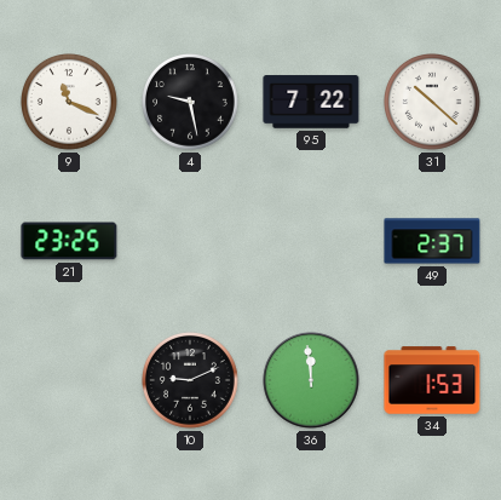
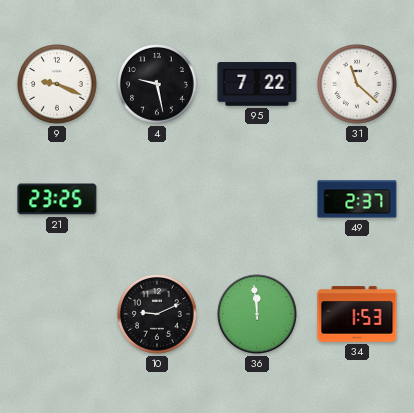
9: 11:19 -> 9:19 (58, 85)
31: 10:22 -> 11:22 (358, 85)
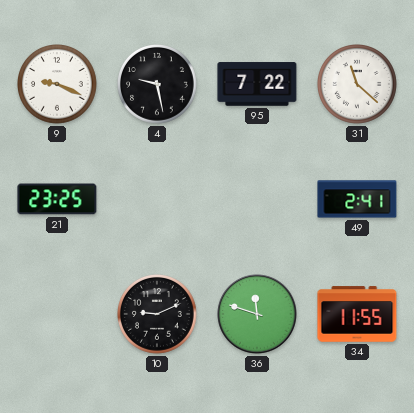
49: 2:37 -> 2:41 (357, 199)
36: 11:59 -> 11:48 (257, 314)
34: 1:53 -> 11:55 (357, 314)
